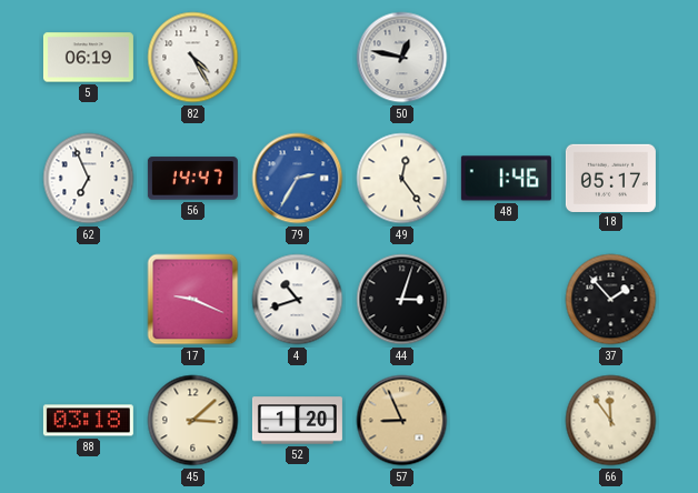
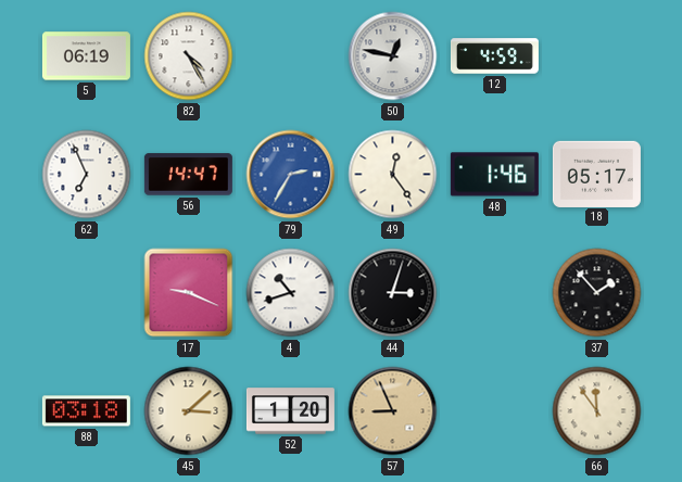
12: none -> 4:59 (494, 56)
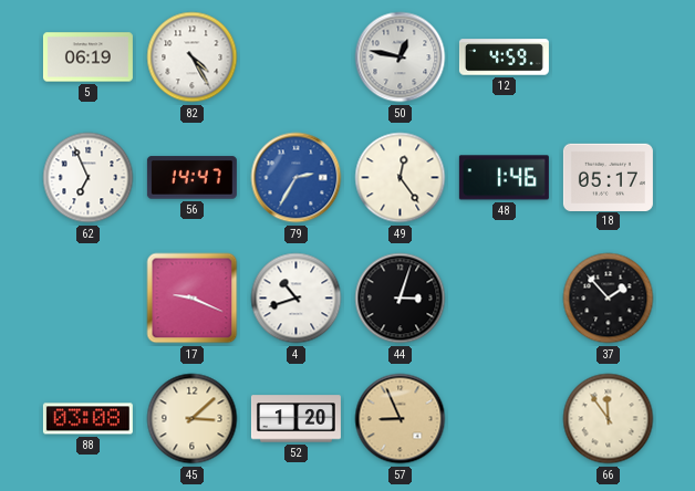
88: 03:18 -> 03:08 (87, 419)
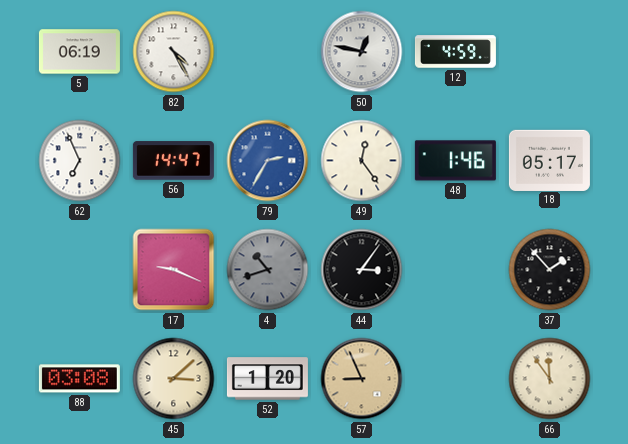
4 dial: white -> grey (268, 270)
44: 3:03 -> 3:06 (362, 270)
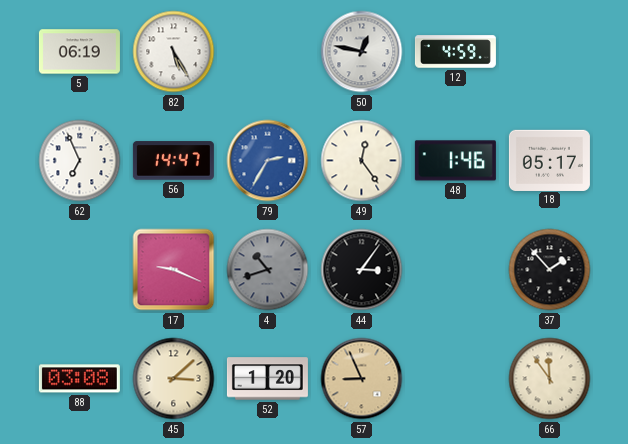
82: 4:25 -> 5:25 (174, 52)
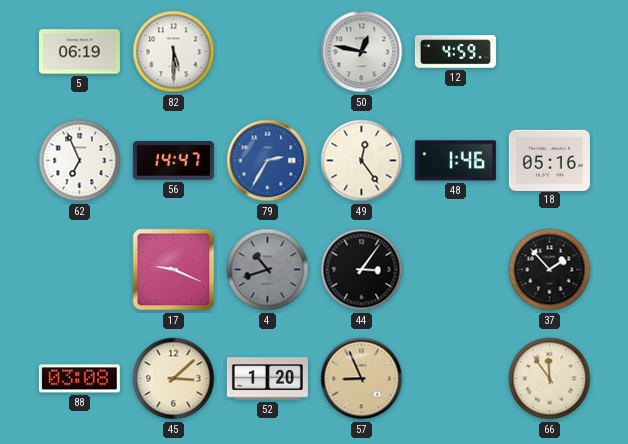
82: 5:25 -> 5:30 (174, 52)
18: 05:17 -> 05:16 (549, 160)
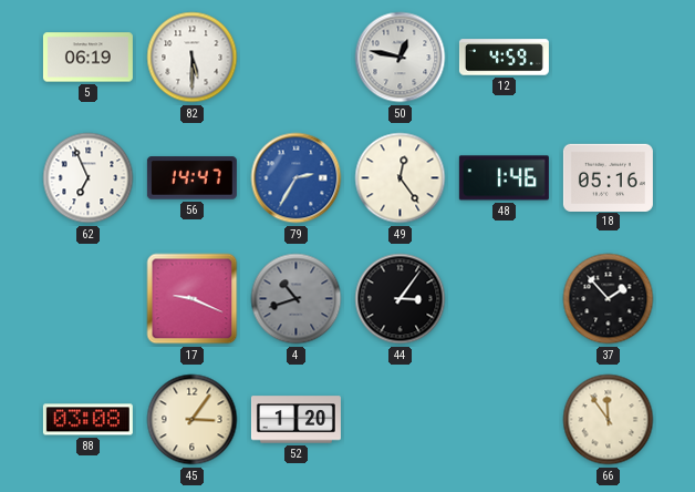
45: 3:08 -> 3:06 (193, 420)
57: 8:56 -> none (362, 379)
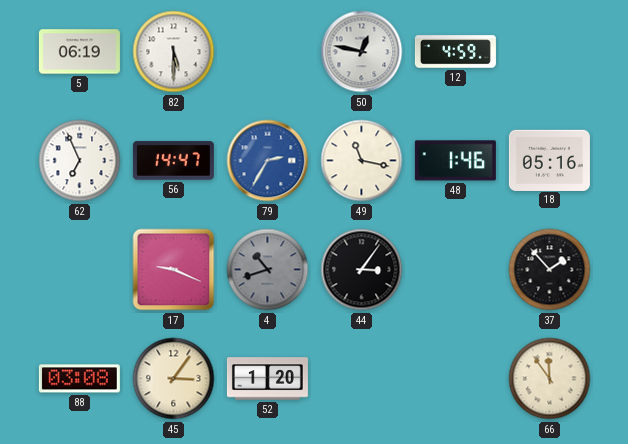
49: 12:24 -> 11:17 (362, 161)
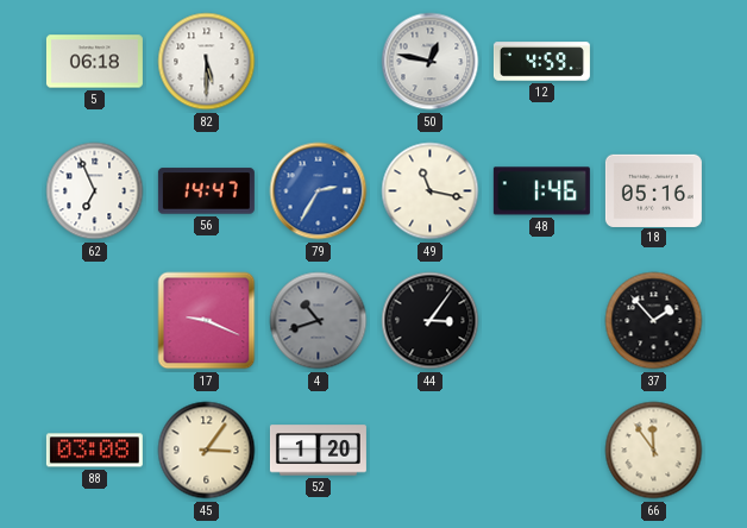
5: 06:19 -> 06:18 (94, 62)
